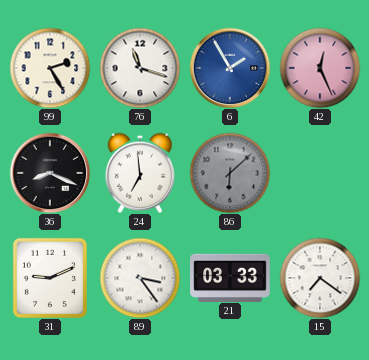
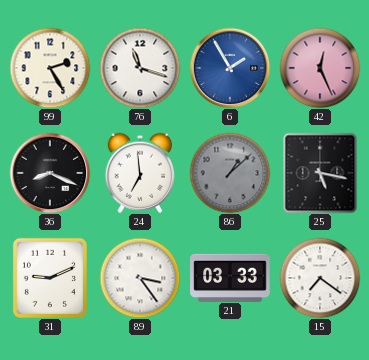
86: 6:08 -> 1:08 (230, 173)
25: none -> 5:17 (320, 173)
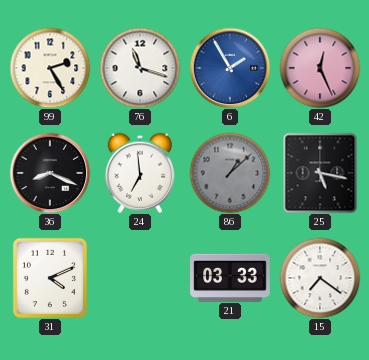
31: 9:11 -> 4:11 (50, 278)
89: 3:24 -> none (140, 278)
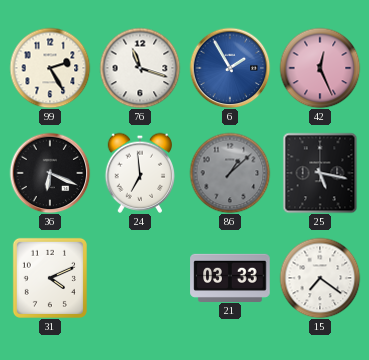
36: 8:19 -> 6:19 (50, 173)
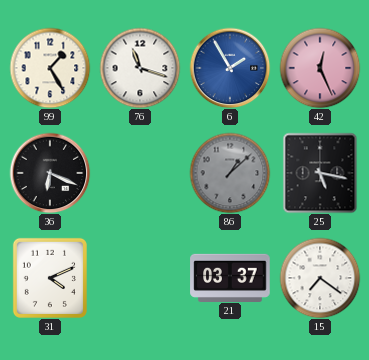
99: 2:25 -> 1:25 (50, 68)
24: 6:59 -> none (140, 173)
21: 03:33 -> 03:37 (230, 277)
